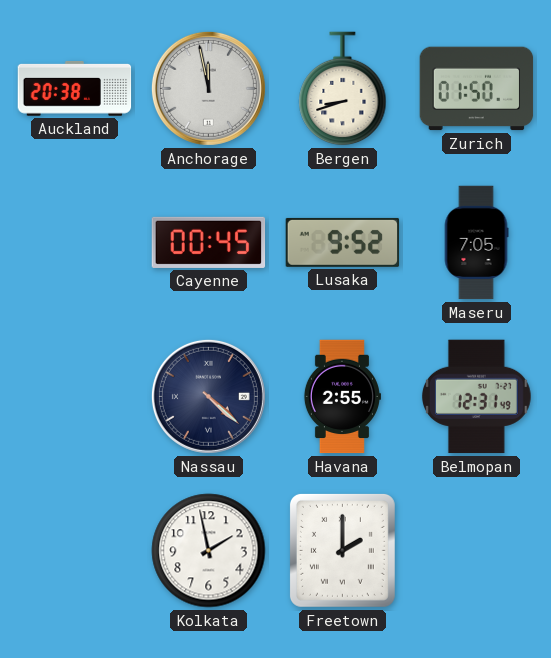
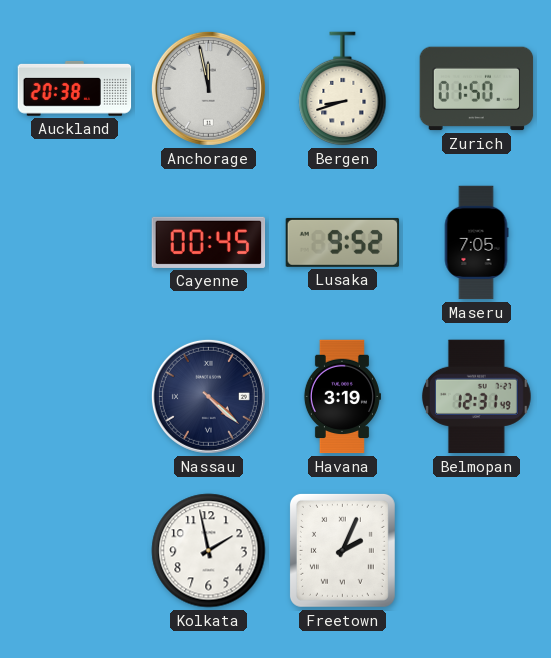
Havana: 2:55 -> 3:19 (342, 397)
Freetown: 2:00 -> 2:04 (342, 550)
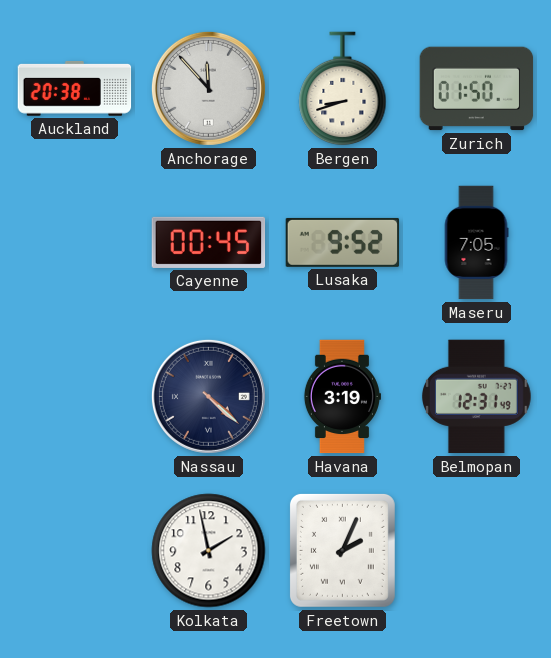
Anchorage: 11:58 -> 11:53 (208, 88)
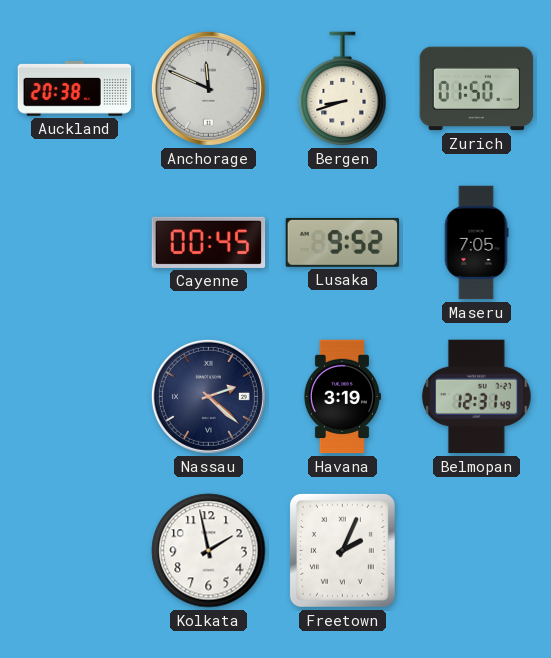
Anchorage: 11:53 -> 11:49 (208, 88)
Nassau: 4:22 -> 2:22 (208, 396)
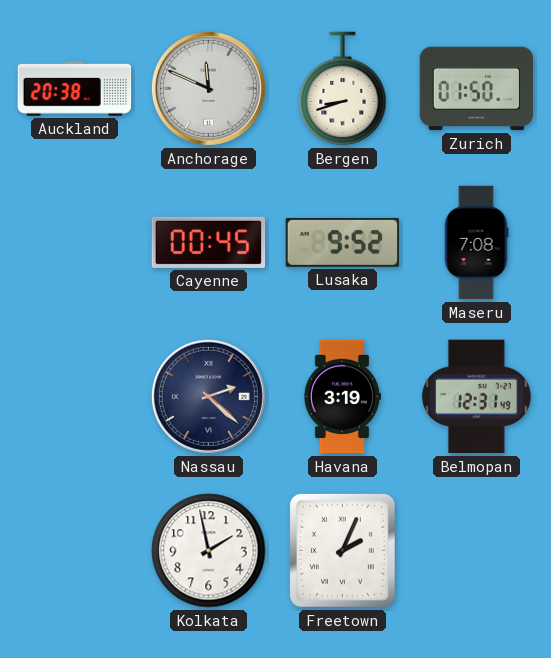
Maseru: 7:05 -> 7:08 (476, 243)
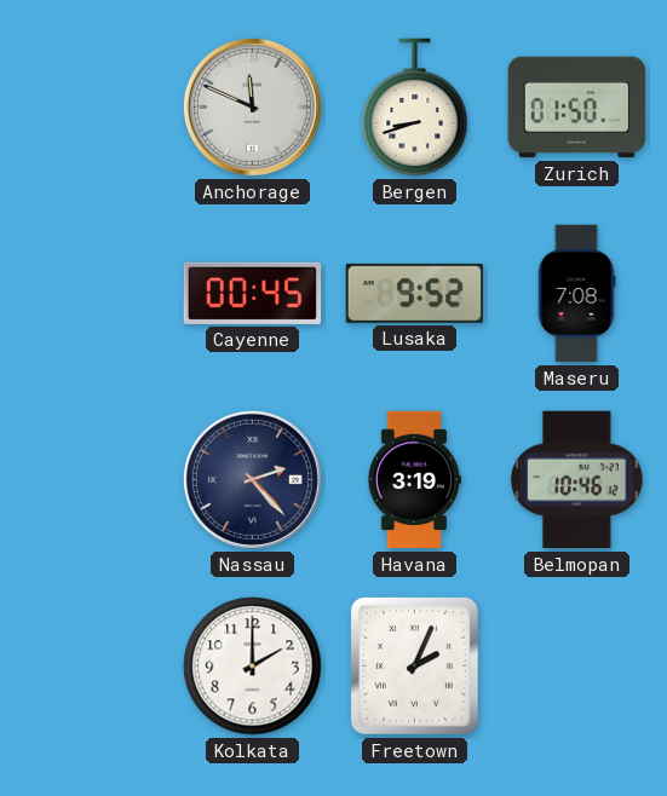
Auckland: 20:38 -> none (75, 89)
Nassau: 2:22 -> 2:23 (252, 479)
Belmopan: 12:31 -> 10:46 (576, 480)
Kolkata: 1:58 -> 2:00 (253, 667)
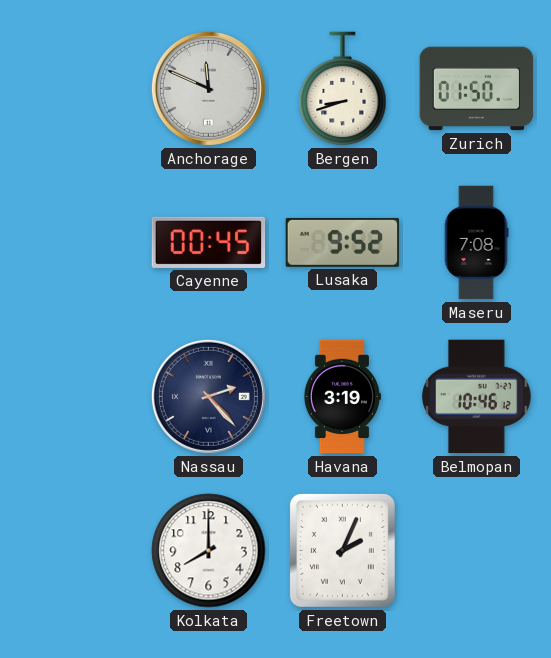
Kolkata: 2:00 -> 8:00 (209, 551)
